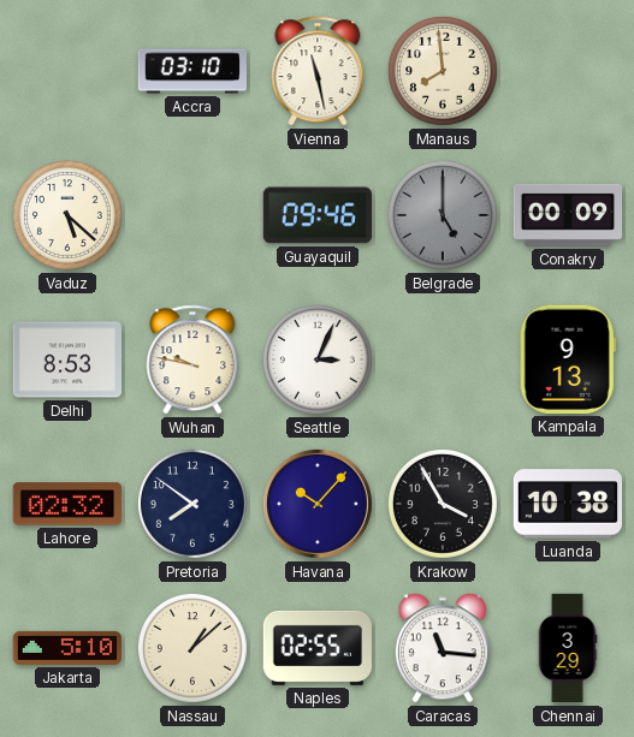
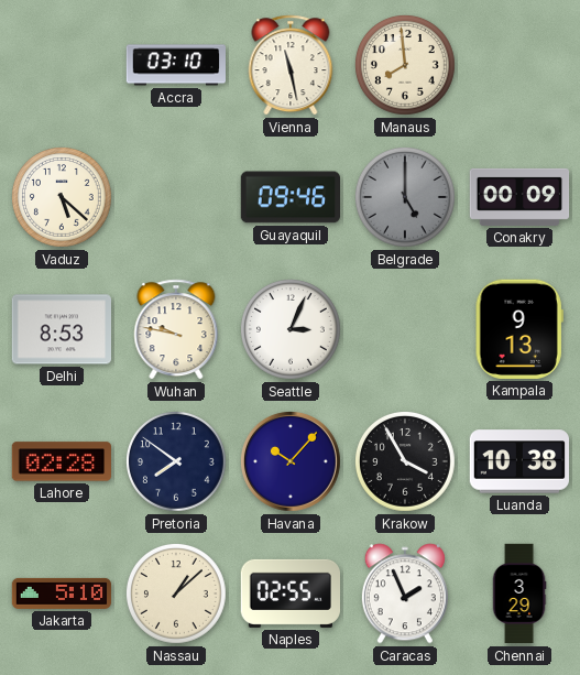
Lahore: 02:32 -> 02:28 (61, 461)
Caracas: 11:16 -> 1:56 (405, 594)
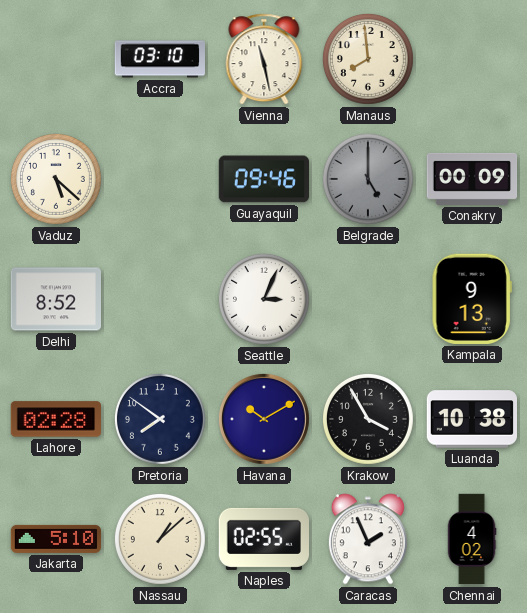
Delhi: 8:53 -> 8:52 (55, 299)
Wuhan: 9:47 -> none (176, 329)
Havana: 10:07 -> 10:10 (264, 419)
Chennai: 3:29 -> 4:02 (472, 539)
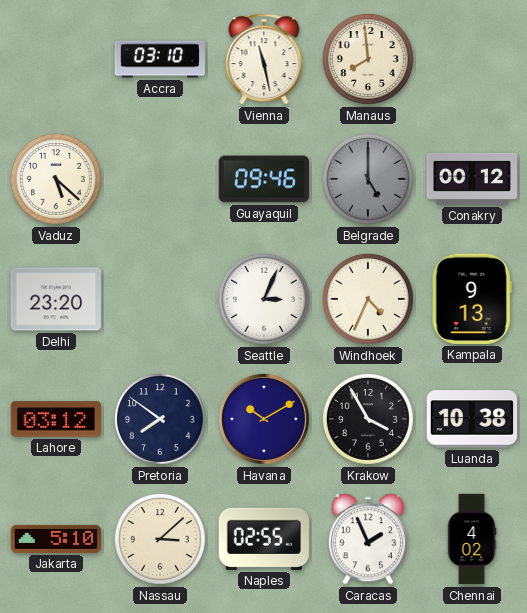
Conakry: 00:09 -> 00:12 (472, 179)
Delhi: 8:52 -> 23:20 (55, 299)
Windhoek: none -> 4:34 (368, 299)
Lahore: 02:28 -> 03:12 (55, 419)
Nassau: 1:08 -> 3:08 (160, 539)
